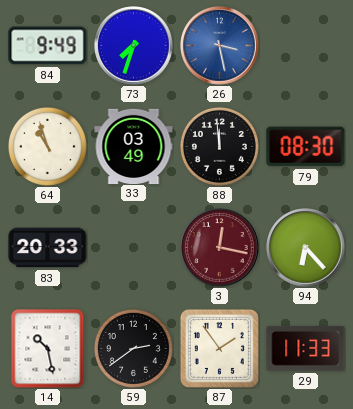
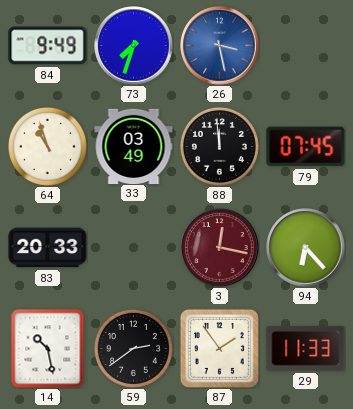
79: 08:30 -> 07:45 (306, 147)
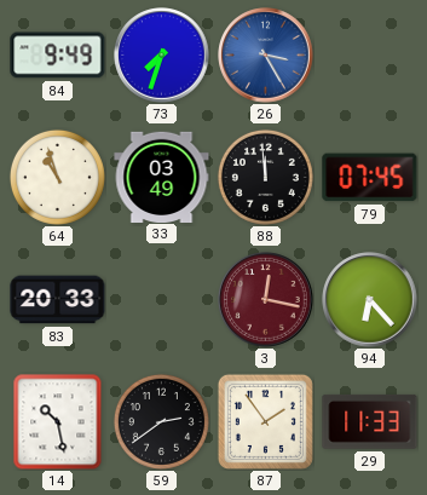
26: 3:28 -> 3:25 (266, 56)
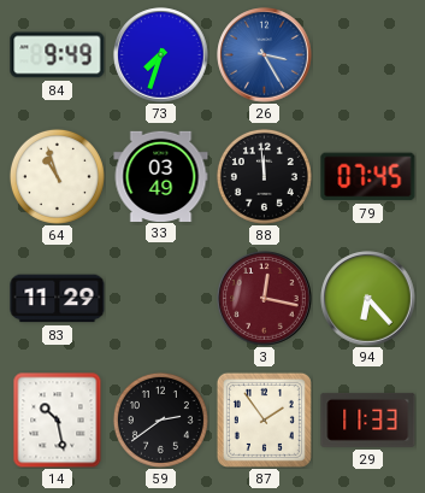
83: 20:33 -> 11:29 (58, 299)
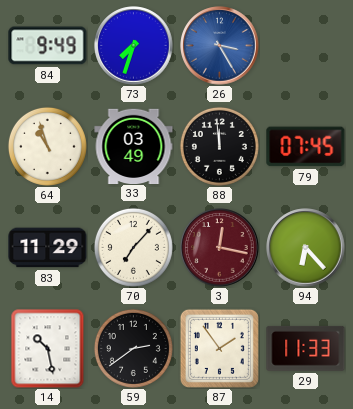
70: none -> 7:07 (133, 247)
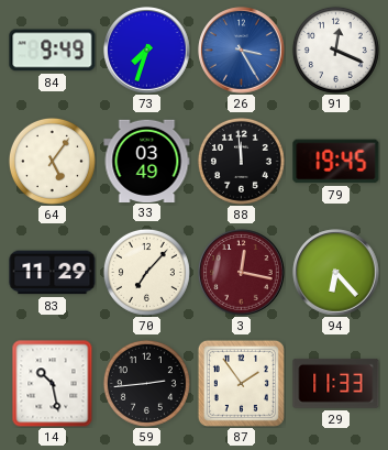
91: none -> 12:19 (335, 50)
64: 10:57 -> 5:06 (52, 161)
79: 07:45 -> 19:45 (336, 162)
59: 2:39 -> 2:44 (146, 383)
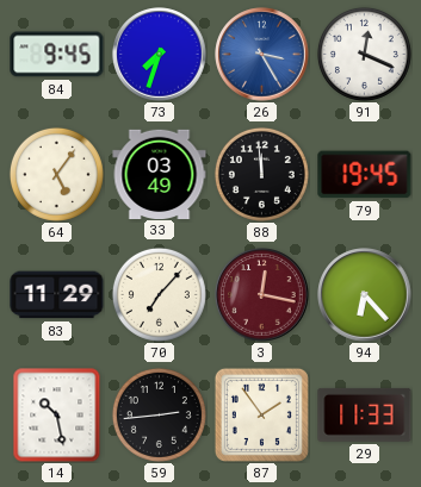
84: 9:49 -> 9:45 (57, 55)
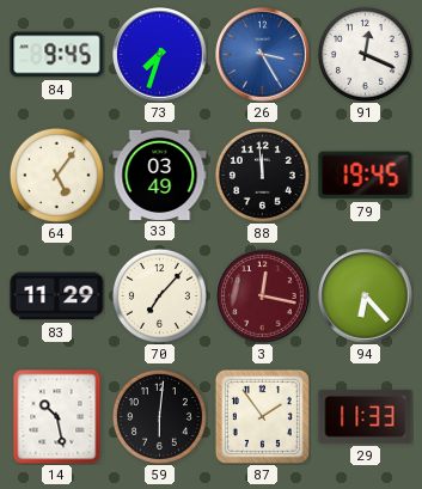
59: 2:44 -> 6:01 (159, 416)
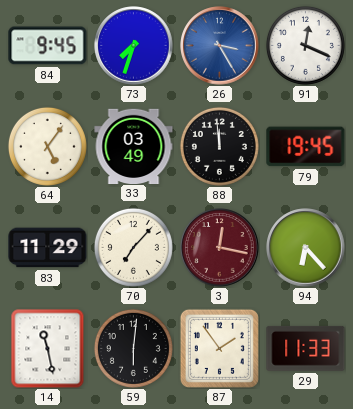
14: 10:28 -> 11:28 (48, 349)
